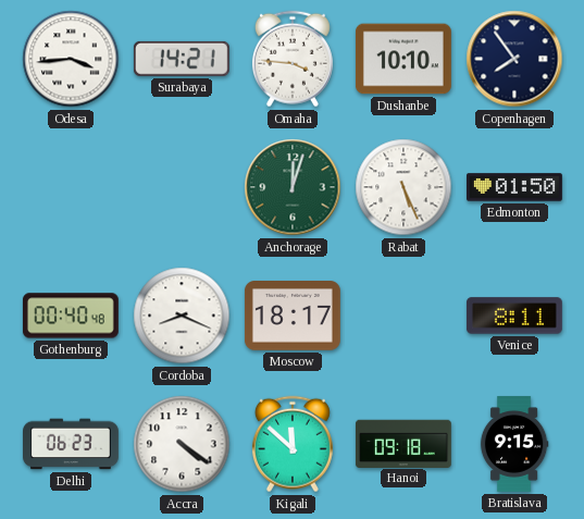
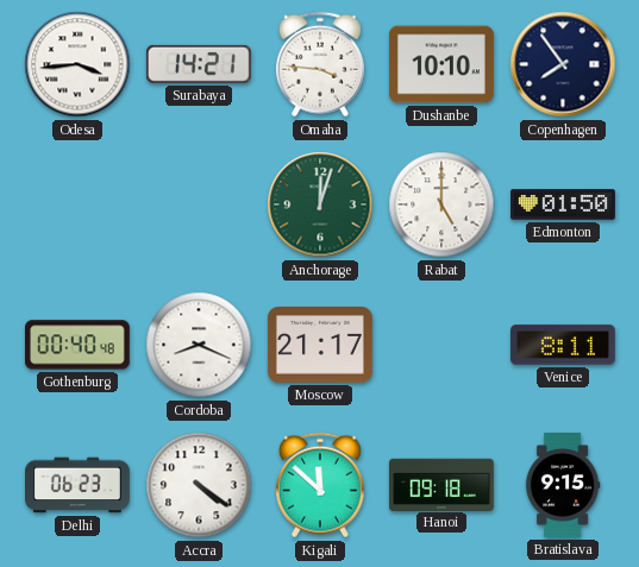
Rabat: 5:26 -> 5:00 (441, 204)
Moscow: 18:17 -> 21:17 (320, 346)
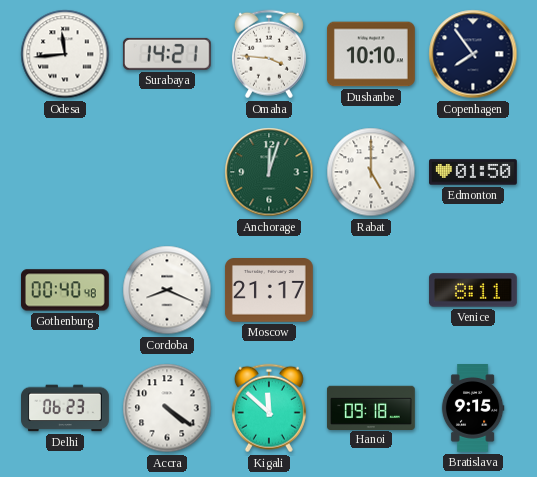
Odesa: 3:44 -> 11:44 (65, 54)
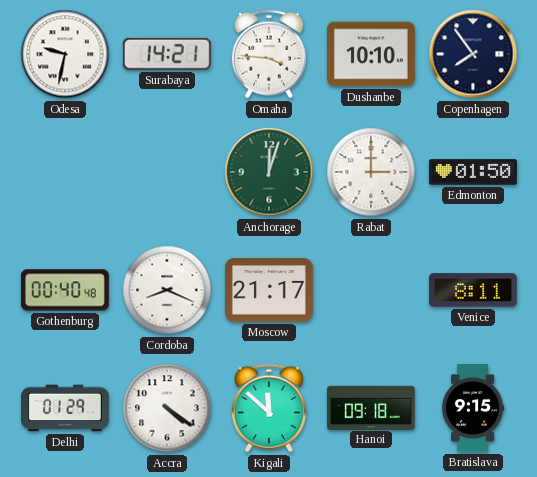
Odesa: 11:44 -> 9:32 (65, 54)
Rabat: 5:00 -> 3:00 (371, 172)
Delhi: 06:23 -> 01:29 (66, 408)
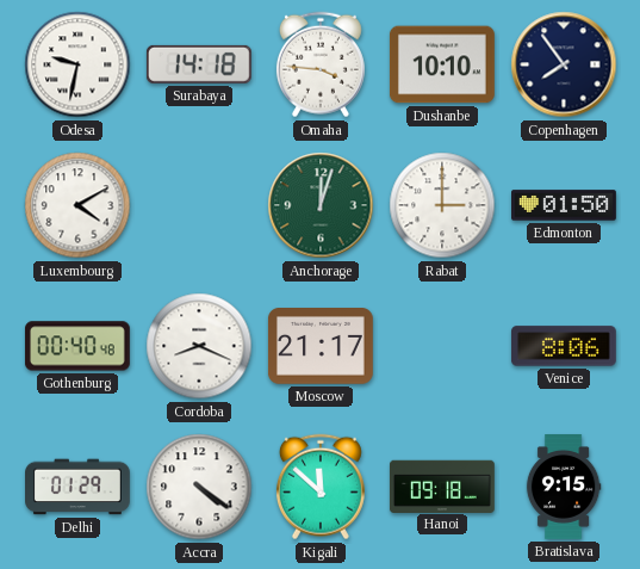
Surabaya: 14:21 -> 14:18 (199, 64)
Luxembourg: none -> 4:10 (77, 205)
Venice: 8:11 -> 8:06 (564, 346)
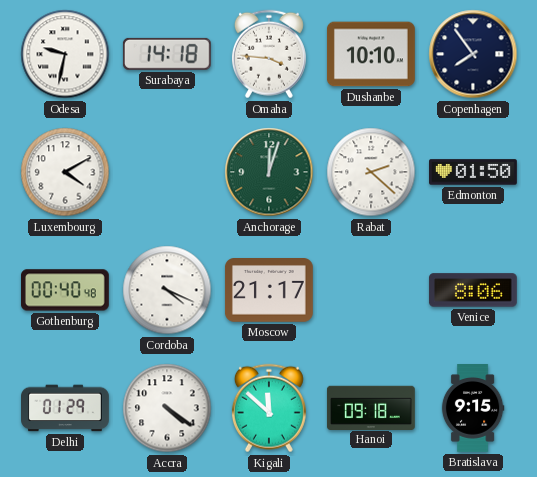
Rabat: 3:00 -> 2:22 (371, 172)
Cordoba: 8:19 -> 4:19 (167, 290)
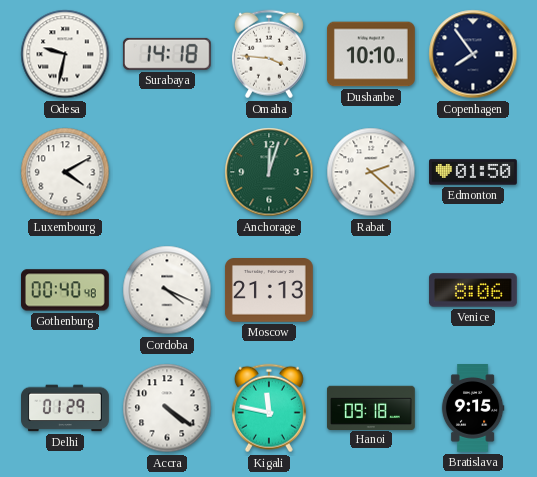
Moscow: 21:17 -> 21:13 (269, 291)
Kigali: 11:52 -> 11:47 (269, 408)
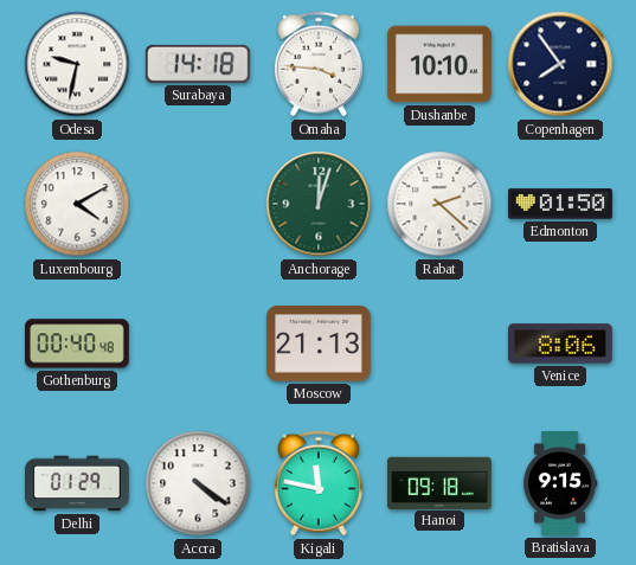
Cordoba: 4:19 -> none (167, 290)
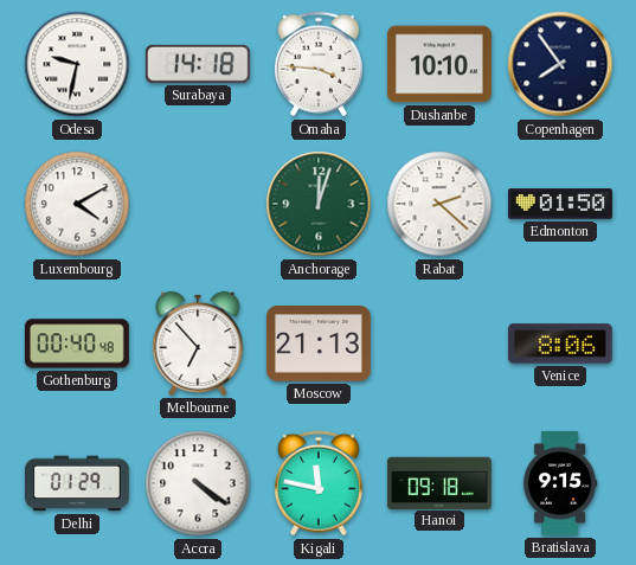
Melbourne: none -> 6:53 (198, 344)
